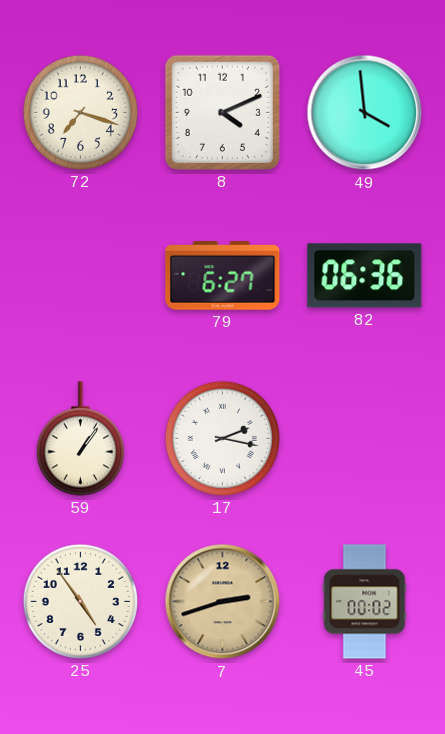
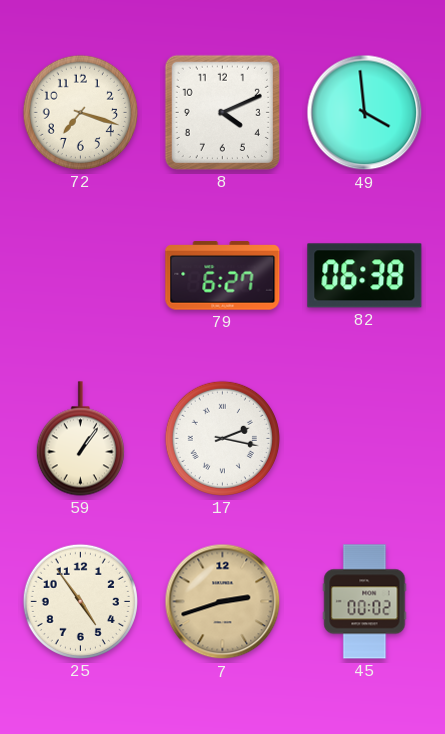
82: 06:36 -> 06:38 (365, 276)
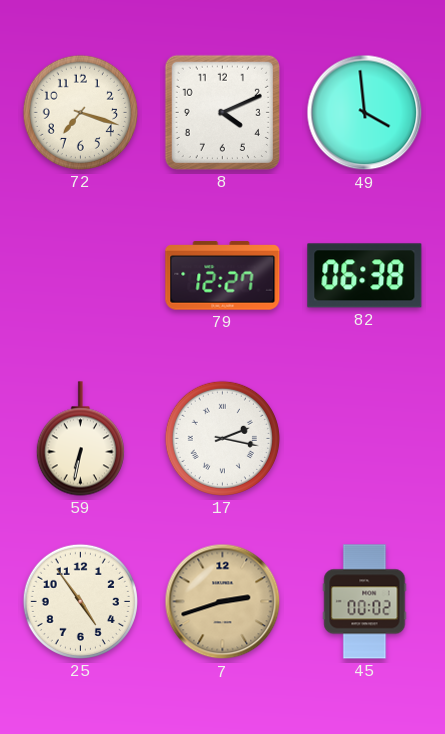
79: 6:27 -> 12:27 (223, 276)
59: 1:06 -> 6:32 (80, 439)
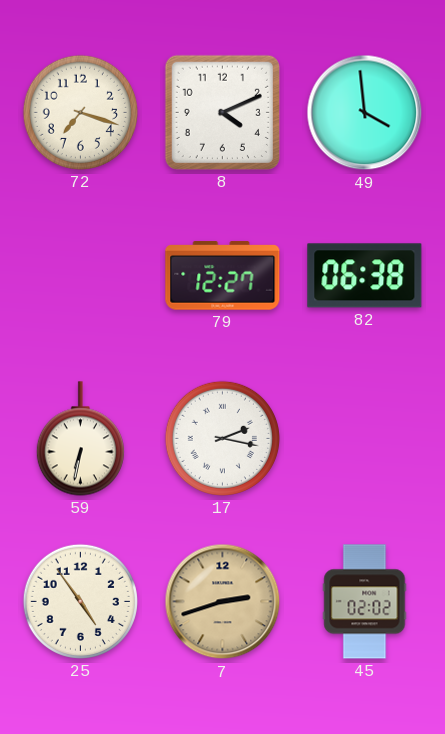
45: 00:02 -> 02:02 (365, 602)
